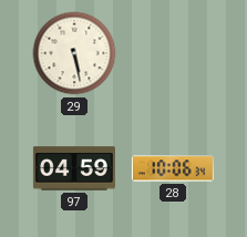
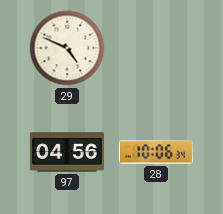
29: 5:28 -> 4:49 (67, 48)
97: 04:59 -> 04:56 (67, 152)
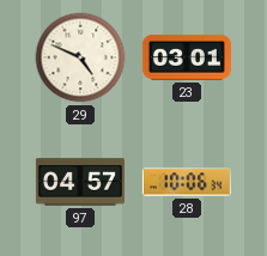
23: none -> 03:01 (187, 57)
97: 04:56 -> 04:57 (80, 182)
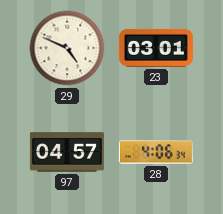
28: 10:06 -> 4:06 (156, 152)
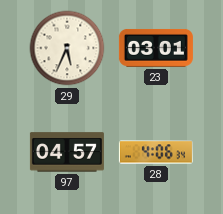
29: 4:49 -> 5:34 (67, 48)
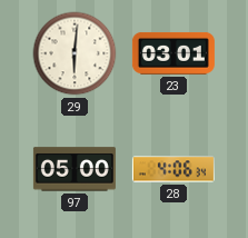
29: 5:34 -> 6:01 (75, 53)
97: 04:57 -> 05:00 (75, 169)
